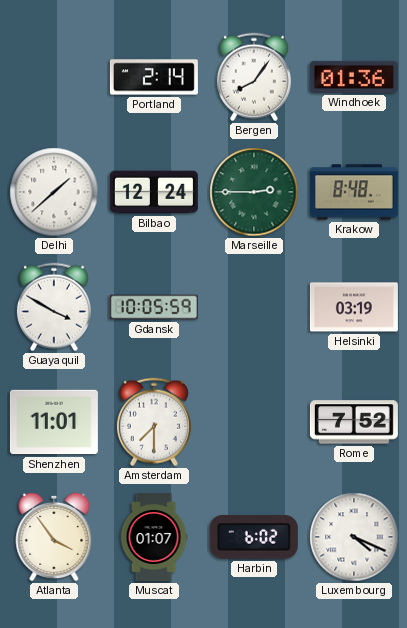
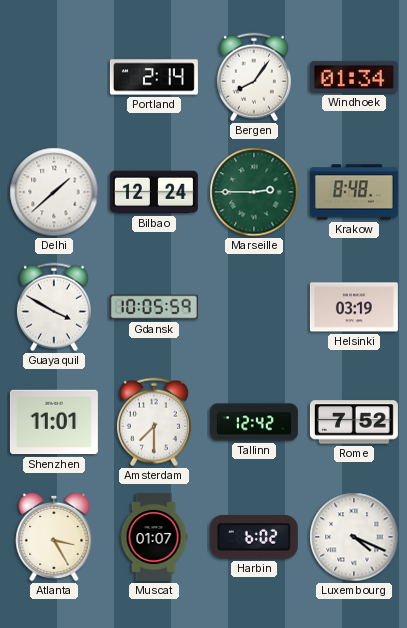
Windhoek: 01:36 -> 01:34 (354, 77)
Tallinn: none -> 12:42 (254, 422)
Atlanta: 3:54 -> 3:25 (54, 537)
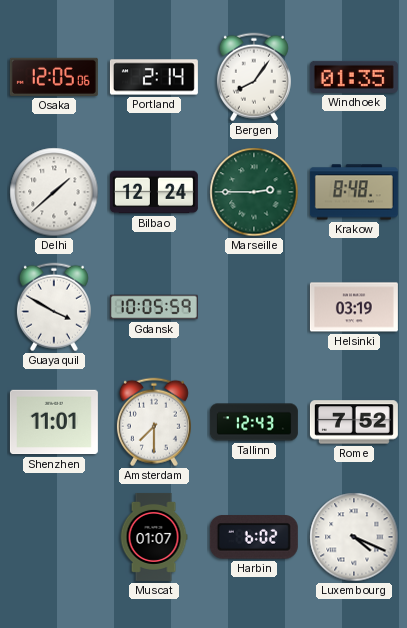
Osaka: none -> 12:05 (54, 77)
Windhoek: 01:34 -> 01:35 (354, 77)
Tallinn: 12:42 -> 12:43 (254, 422)
Atlanta: 3:25 -> none (54, 537)
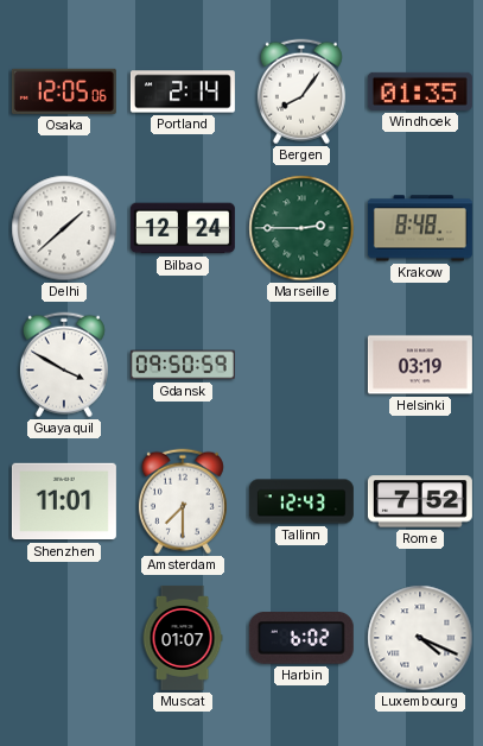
Gdansk: 10:05 -> 09:50 (183, 365)
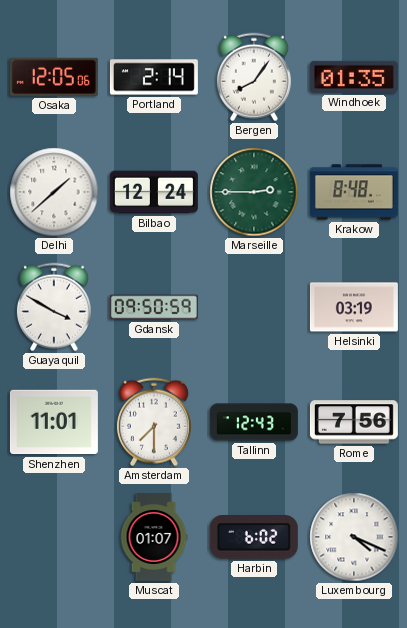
Rome: 7:52 -> 7:56 (354, 422)
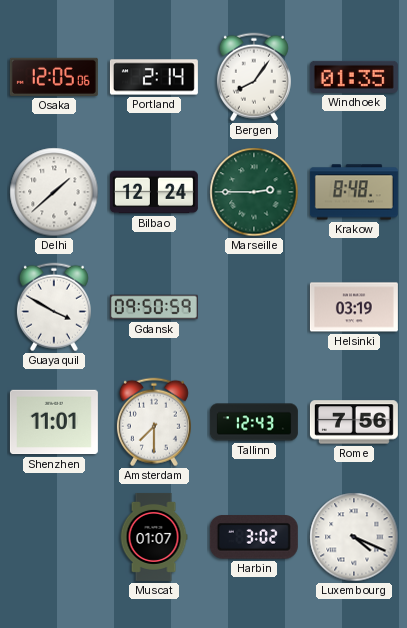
Harbin: 6:02 -> 3:02 (254, 537)
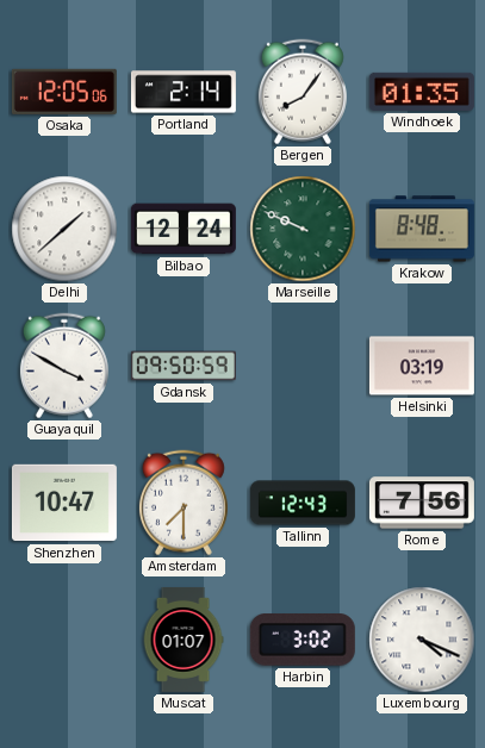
Marseille: 2:45 -> 9:49 (303, 229)
Shenzhen: 11:01 -> 10:47 (64, 503)
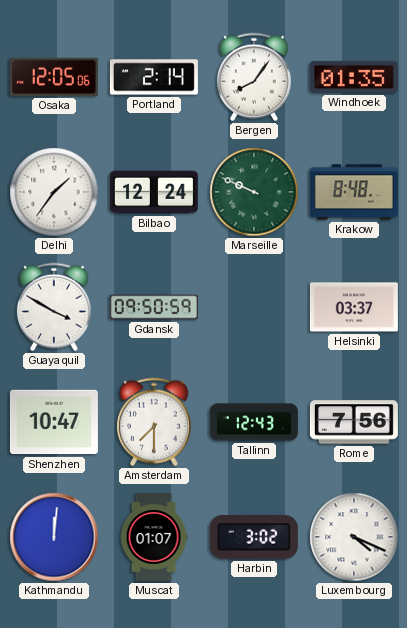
Delhi: 1:38 -> 1:36 (54, 192)
Helsinki: 03:19 -> 03:37 (354, 307)
Kathmandu: none -> 12:01 (54, 537)
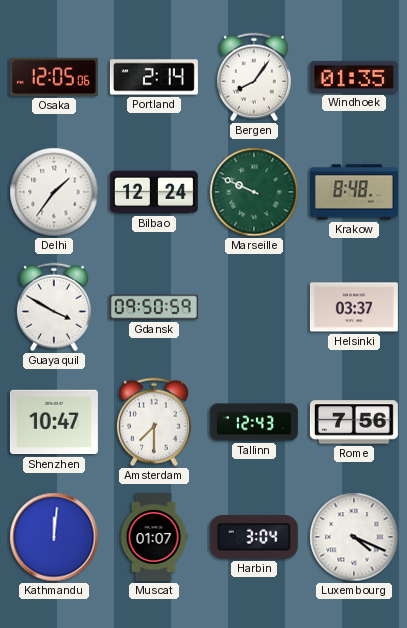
Harbin: 3:02 -> 3:04 (254, 537)
